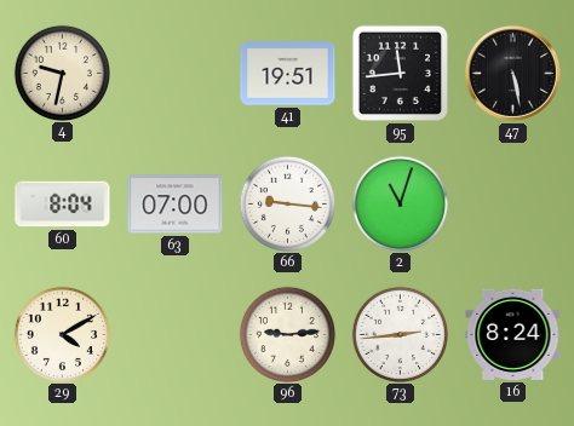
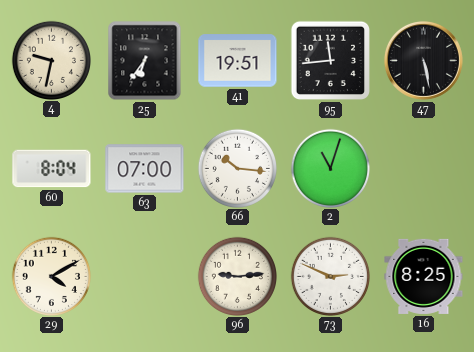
25: none -> 6:36 (145, 61)
66: 9:16 -> 10:16 (237, 168)
73: 2:44 -> 2:49 (330, 276)
16: 8:24 -> 8:25 (424, 276)
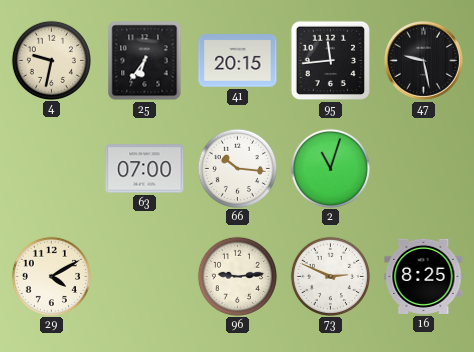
41: 19:51 -> 20:15 (238, 61)
47: 5:28 -> 9:28 (423, 60)
60: 8:04 -> none (52, 169)
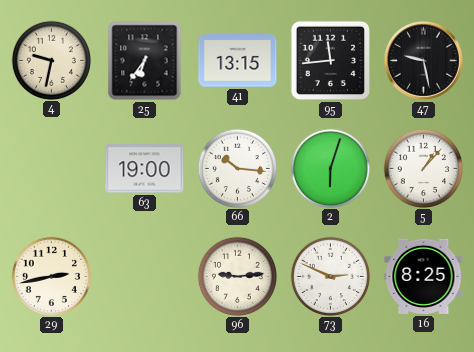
41: 20:15 -> 13:15 (238, 61)
63: 07:00 -> 19:00 (145, 169)
2: 11:03 -> 6:03 (330, 168)
5: none -> 1:07 (423, 168)
29: 4:10 -> 2:43 (51, 276)
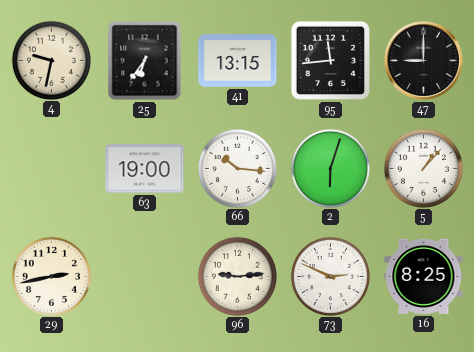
47: 9:28 -> 9:00 (423, 60)
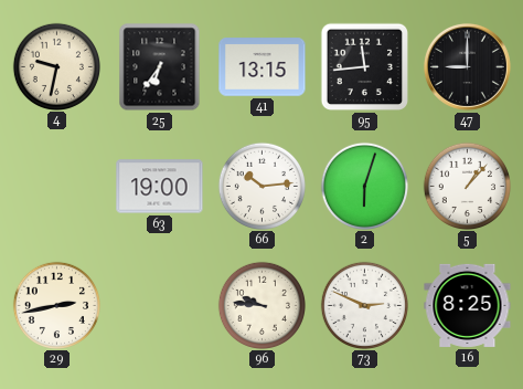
66: 10:16 -> 10:14 (261, 186)
96: 9:14 -> 9:46 (261, 305)
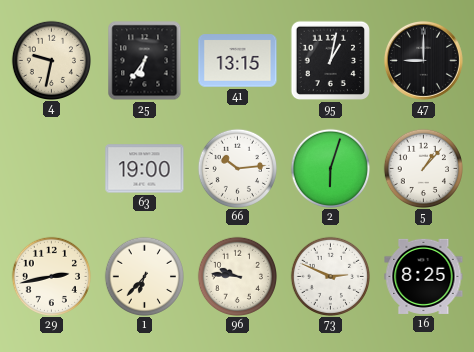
95: 11:44 -> 1:02 (331, 61)
1: none -> 6:37 (144, 276)
